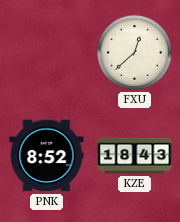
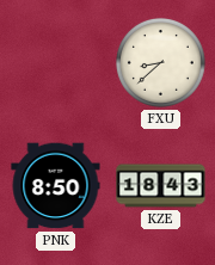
FXU: 12:38 -> 8:38 (160, 62)
PNK: 8:52 -> 8:50 (56, 186)
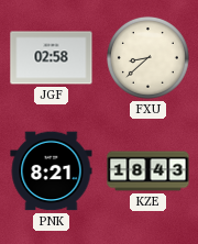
JGF: none -> 02:58 (52, 58)
PNK: 8:50 -> 8:21 (52, 171)
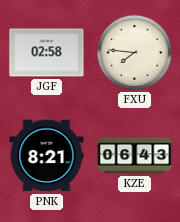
FXU: 8:38 -> 7:46 (134, 52)
KZE: 18:43 -> 06:43 (135, 156)
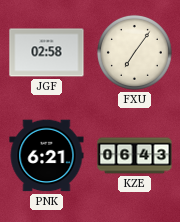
FXU: 7:46 -> 7:06 (134, 52)
PNK: 8:21 -> 6:21 (47, 156)
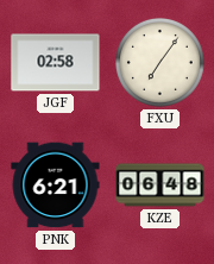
KZE: 06:43 -> 06:48 (160, 186)
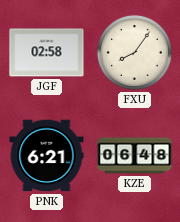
FXU: 7:06 -> 8:06 (134, 52)
